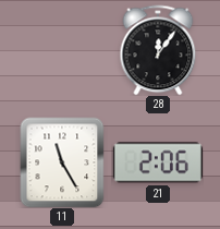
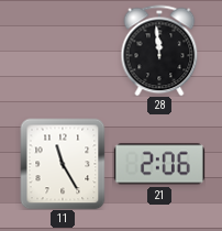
28: 12:06 -> 11:59 (159, 51)
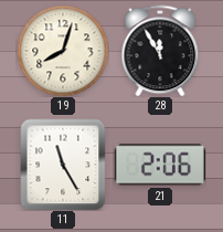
19: none -> 8:03 (63, 51)
28: 11:59 -> 11:55 (160, 51)
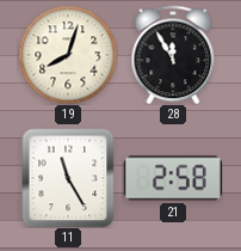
21: 2:06 -> 2:58 (173, 178)
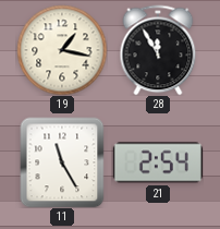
19: 8:03 -> 1:17 (62, 50)
21: 2:58 -> 2:54 (158, 162)
